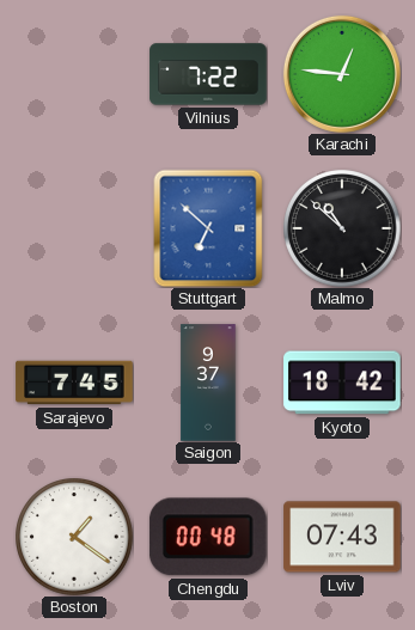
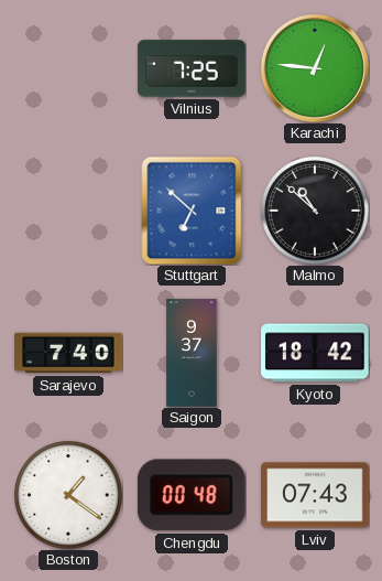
Vilnius: 7:22 -> 7:25 (192, 68)
Sarajevo: 7:45 -> 7:40 (68, 353)
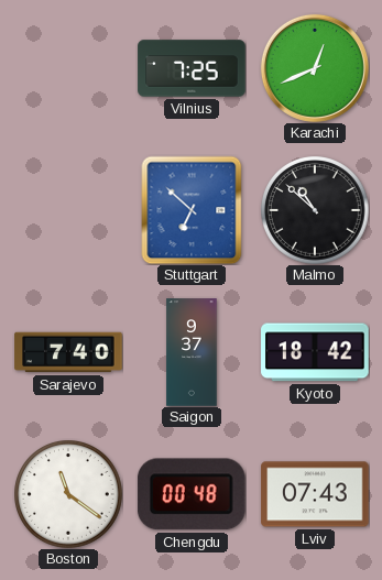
Karachi: 12:46 -> 12:41 (315, 68)
Boston: 1:21 -> 11:21 (68, 494)
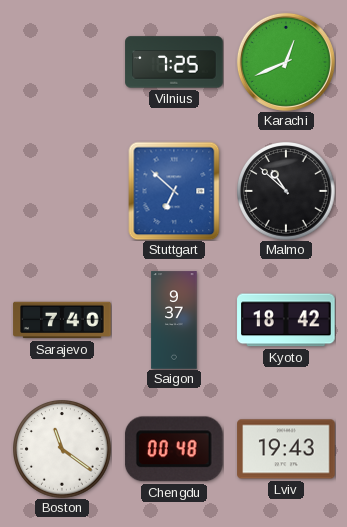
Lviv: 07:43 -> 19:43 (286, 449)
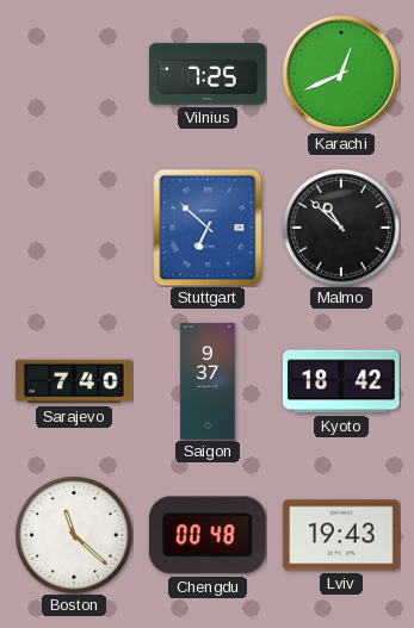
Boston: 11:21 -> 11:22 (74, 535)
